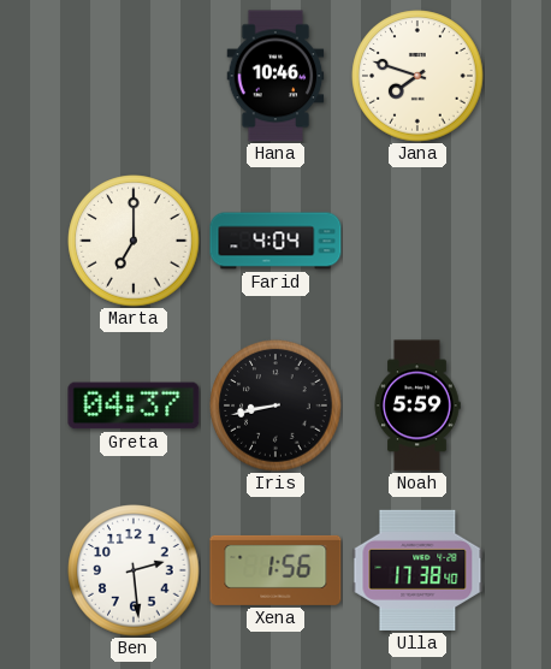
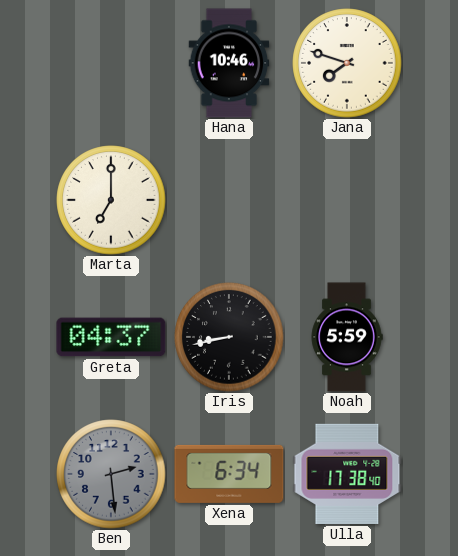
Farid: 4:04 -> none (275, 241)
Ben dial: white -> grey (111, 474)
Xena: 1:56 -> 6:34 (229, 474)
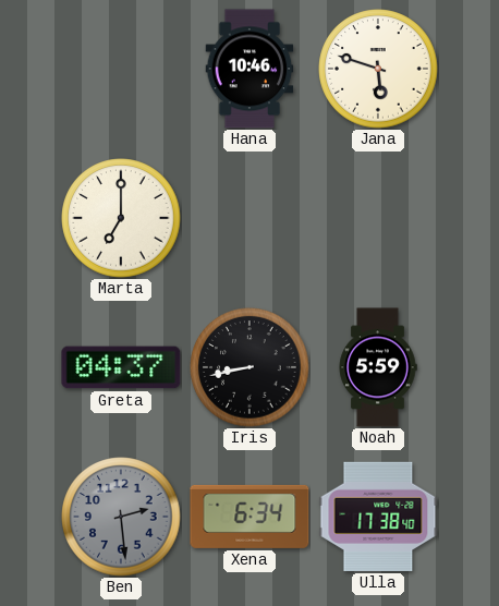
Jana: 7:48 -> 5:48 (378, 69)
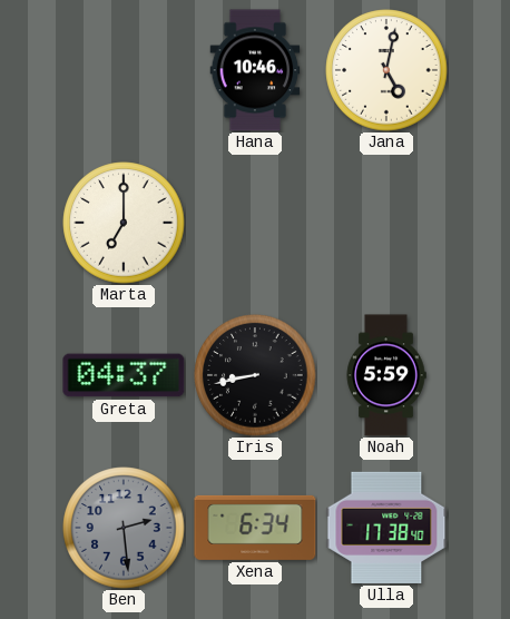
Jana: 5:48 -> 5:02 (386, 70)
